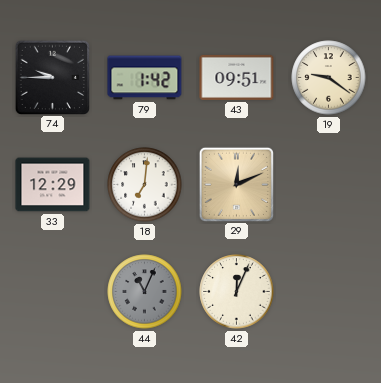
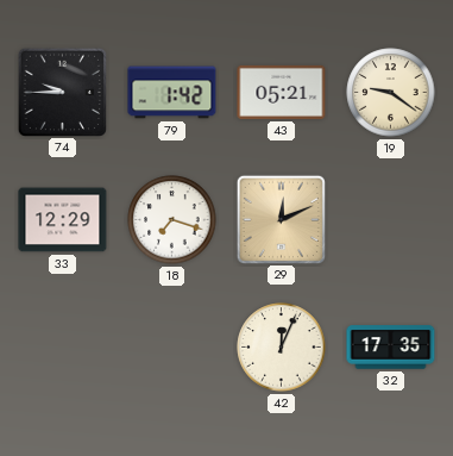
43: 09:51 -> 05:21 (282, 92)
18: 7:01 -> 7:18 (172, 220)
44: 11:04 -> none (145, 292)
32: none -> 17:35 (391, 348)
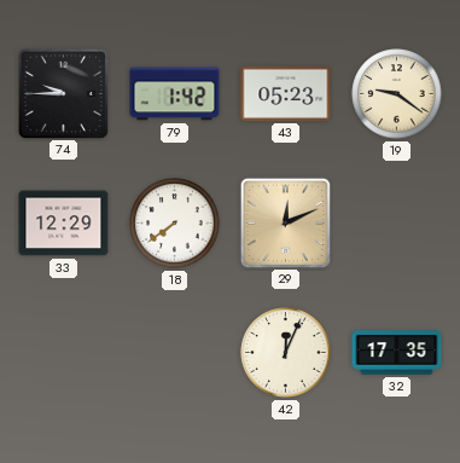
43: 05:21 -> 05:23 (286, 93)
18: 7:18 -> 7:39 (175, 224)
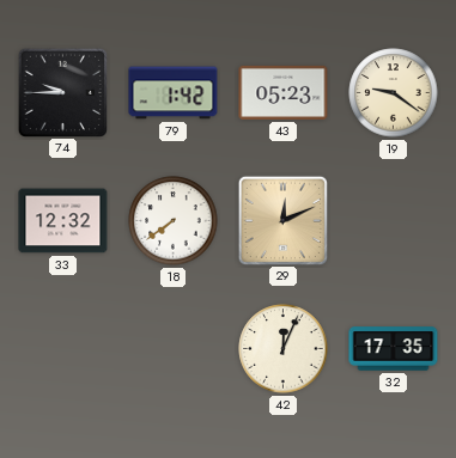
33: 12:29 -> 12:32 (63, 221)
